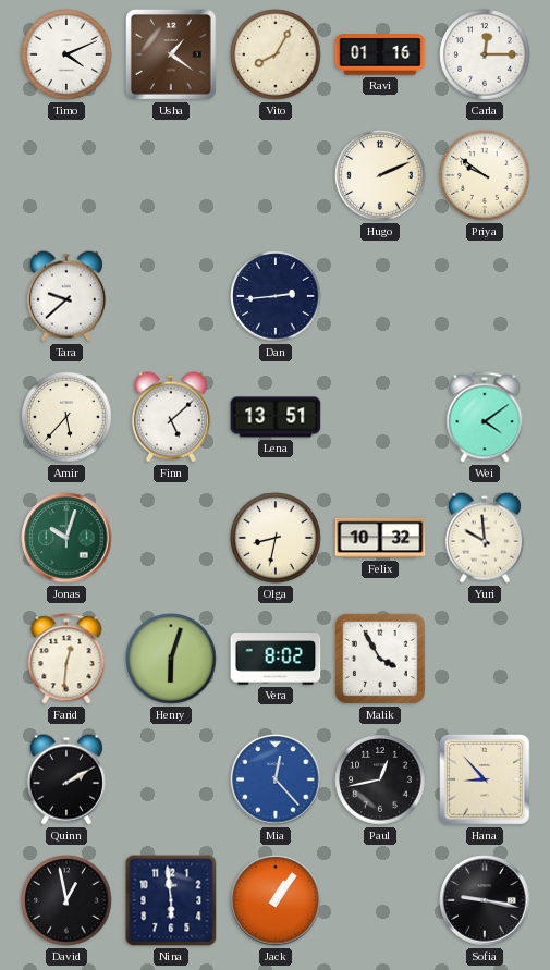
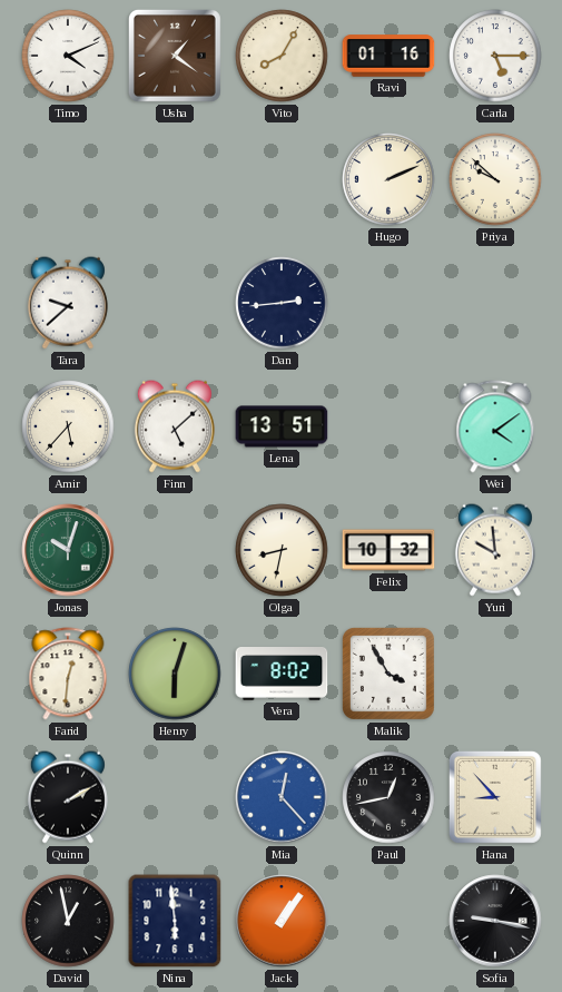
Carla: 12:15 -> 5:15 (495, 56)
Priya: 9:51 -> 9:52 (495, 179)
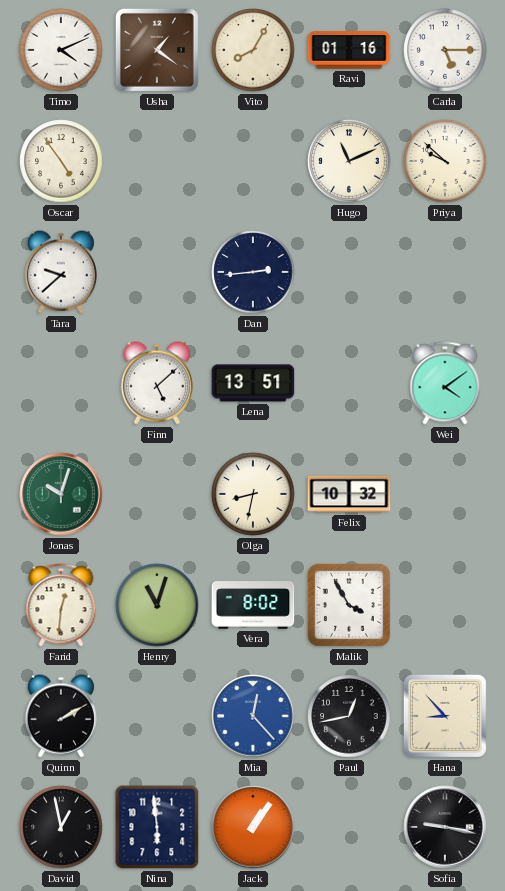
Oscar: none -> 4:54 (61, 161)
Hugo: 2:11 -> 11:11 (349, 161)
Amir: 5:37 -> none (68, 426)
Yuri: 9:59 -> none (495, 550)
Henry: 6:03 -> 11:03 (157, 605)
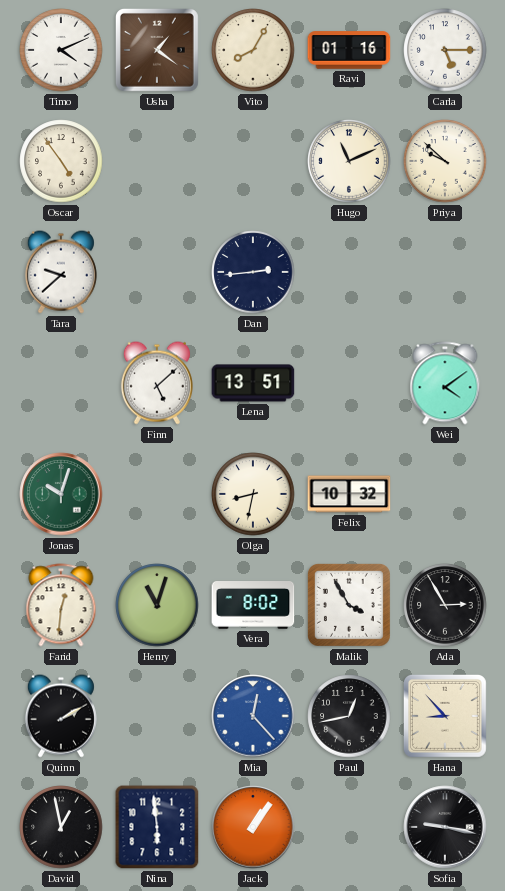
Ada: none -> 2:55 (445, 605)
